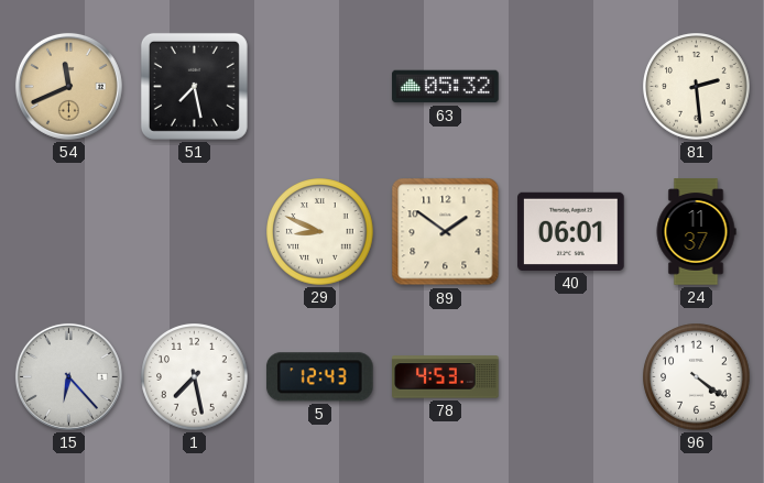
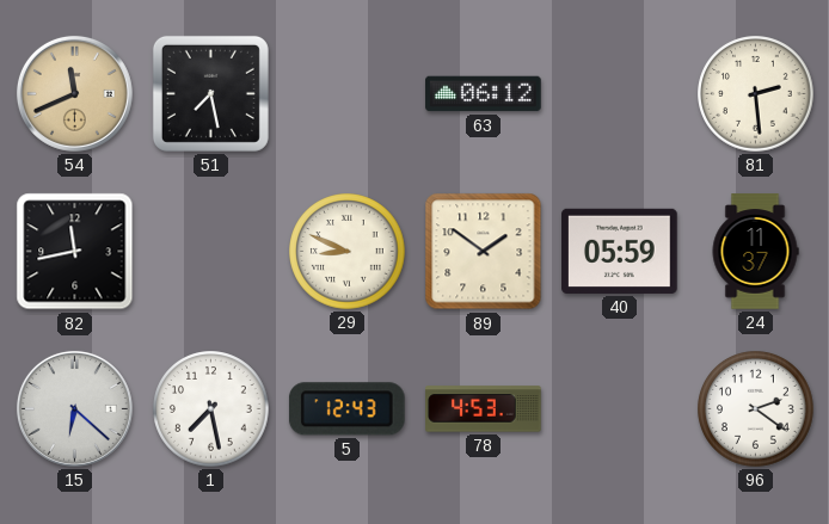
63: 05:32 -> 06:12 (484, 94)
82: none -> 11:43 (75, 252)
40: 06:01 -> 05:59 (620, 251)
15: 6:23 -> 6:22 (74, 408)
96: 4:21 -> 2:21 (756, 409)
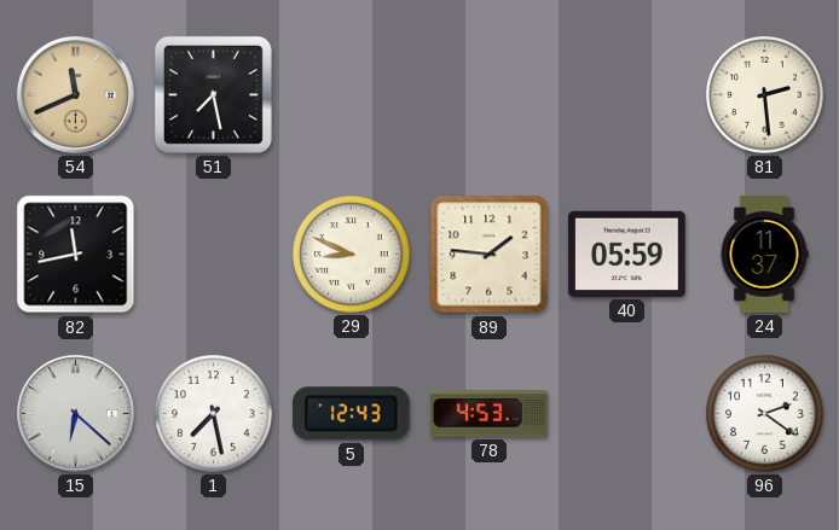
63: 06:12 -> none (484, 94)
89: 1:51 -> 1:46 (490, 255)
